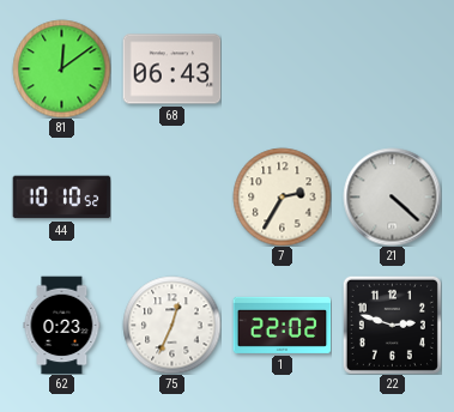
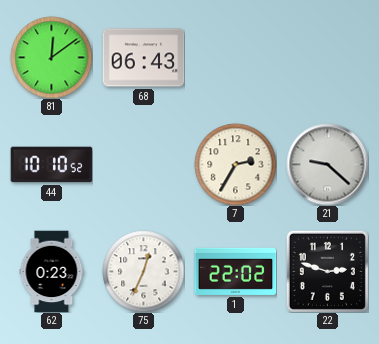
21: 4:22 -> 9:22 (327, 164)
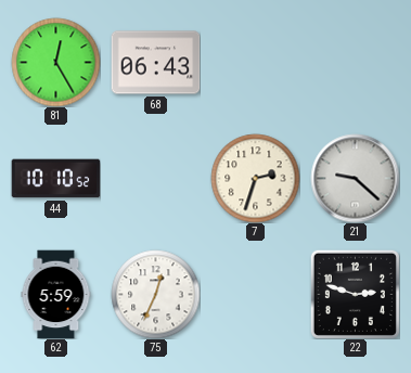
81: 12:09 -> 12:25 (55, 62)
7: 2:35 -> 2:33 (255, 178)
62: 0:23 -> 5:59 (56, 294)
1: 22:02 -> none (235, 271)
